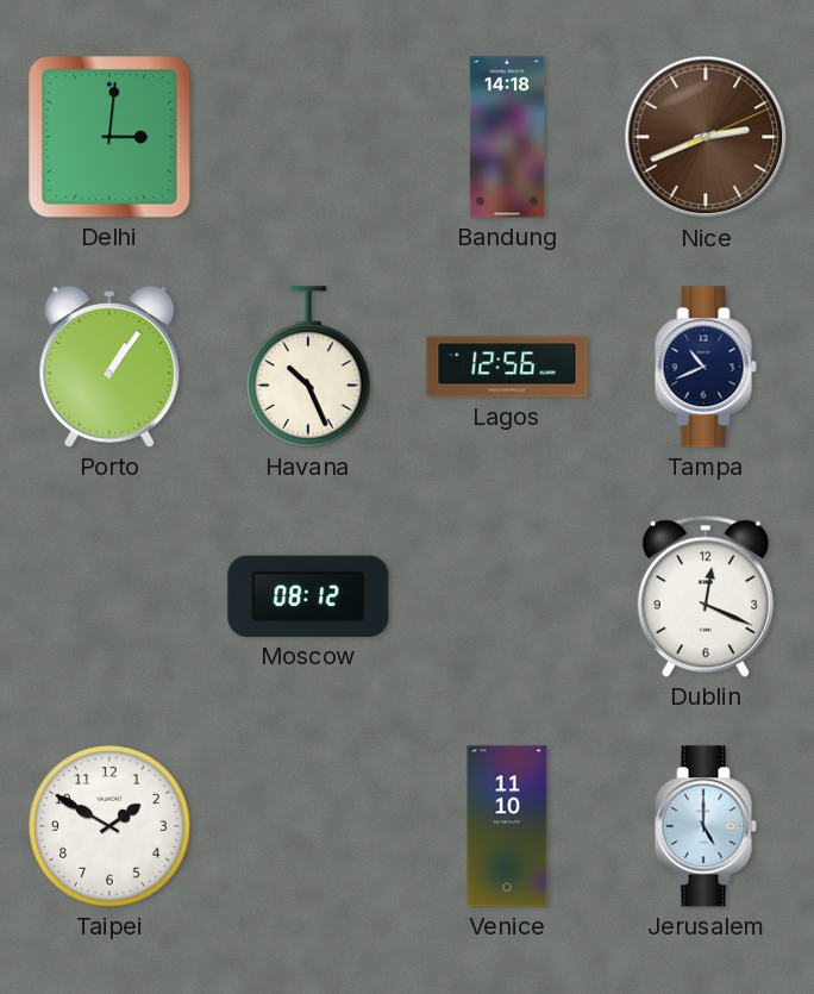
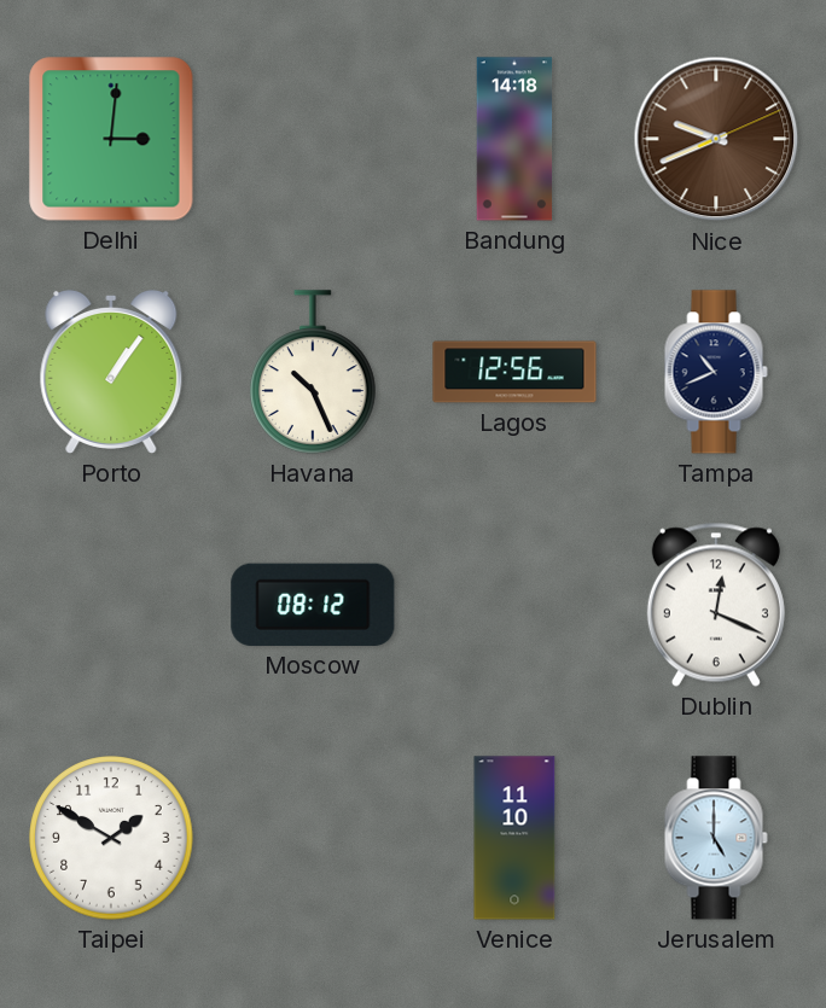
Nice: 2:41 -> 9:41 (716, 139)
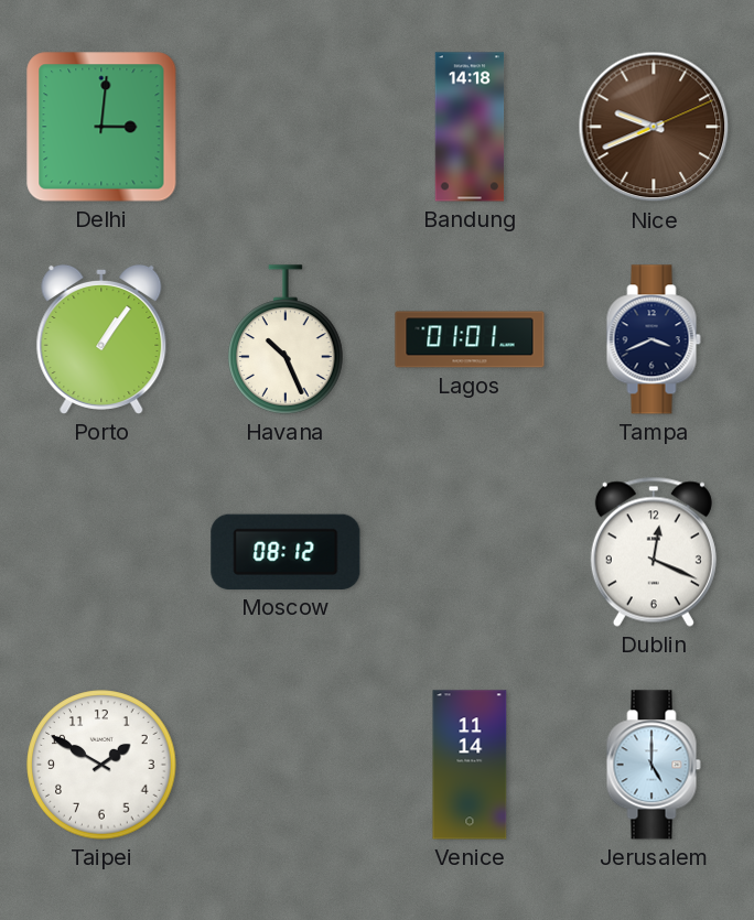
Lagos: 12:56 -> 01:01 (470, 339)
Tampa: 10:41 -> 3:41 (654, 339)
Venice: 11:10 -> 11:14 (470, 765)
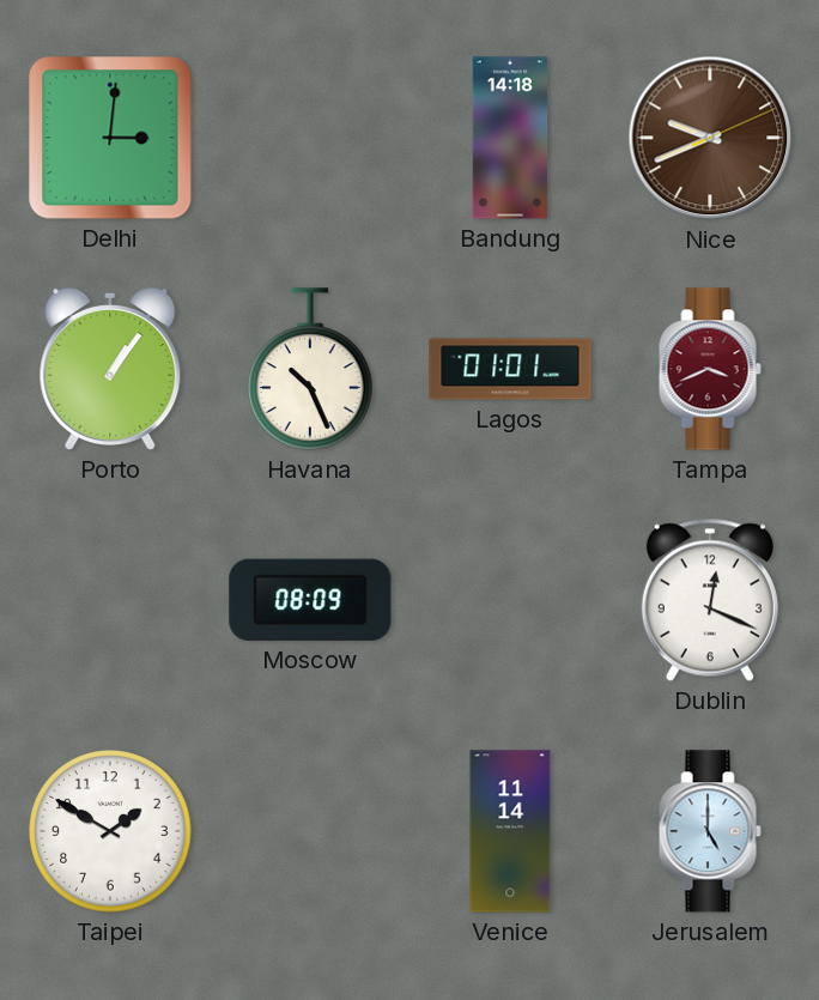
Tampa dial: navy -> burgundy (710, 369)
Moscow: 08:12 -> 08:09 (310, 600)
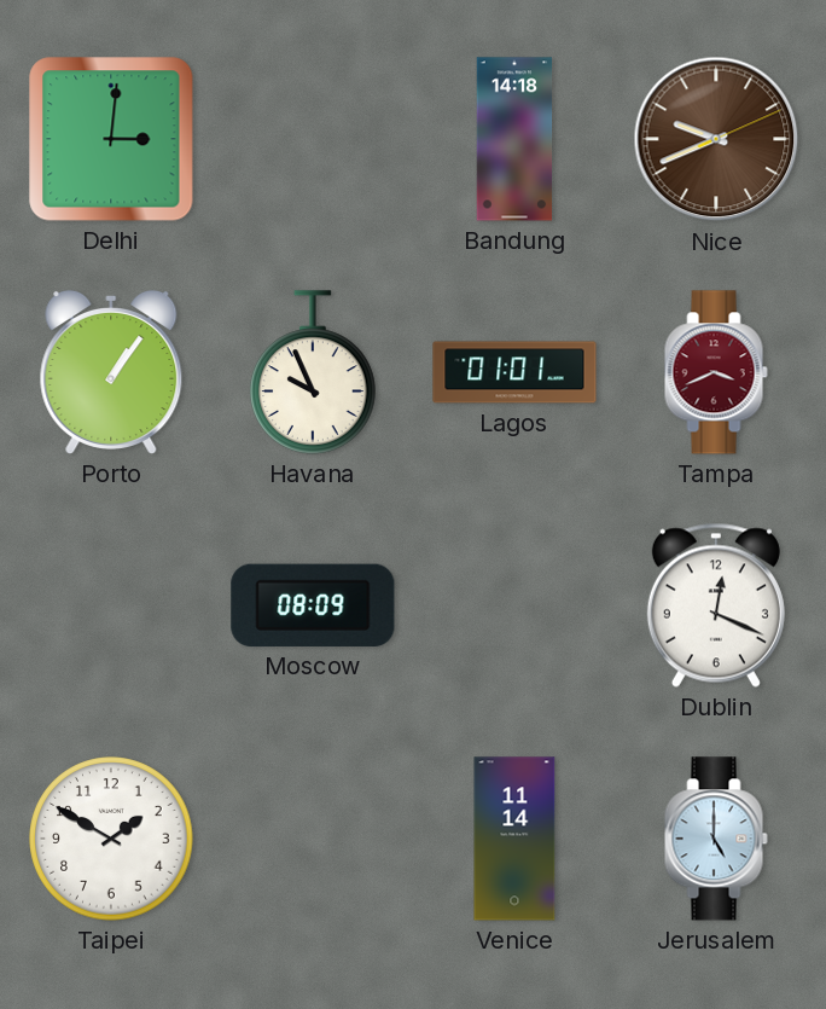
Havana: 10:26 -> 9:56 (313, 372)
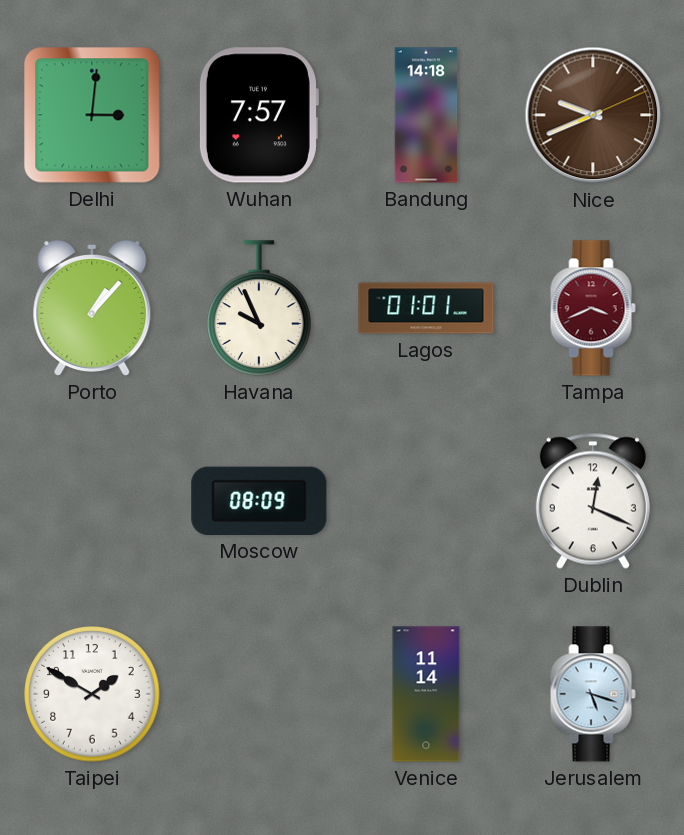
Wuhan: none -> 7:57 (258, 115)
Porto: 1:06 -> 1:07 (92, 308)
Jerusalem: 5:00 -> 5:18 (593, 694)
